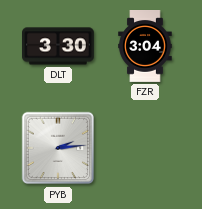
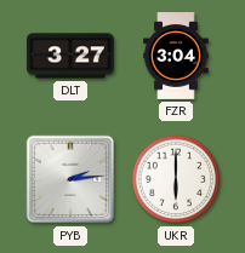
DLT: 3:30 -> 3:27 (72, 56)
UKR: none -> 6:00 (176, 179)
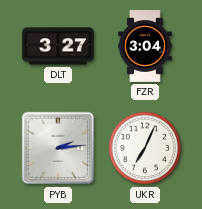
UKR: 6:00 -> 7:04 (145, 148)
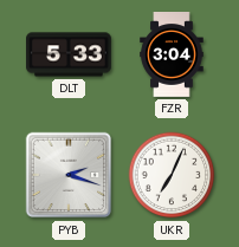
DLT: 3:27 -> 5:33 (70, 54)
PYB: 2:14 -> 2:18 (69, 175)
